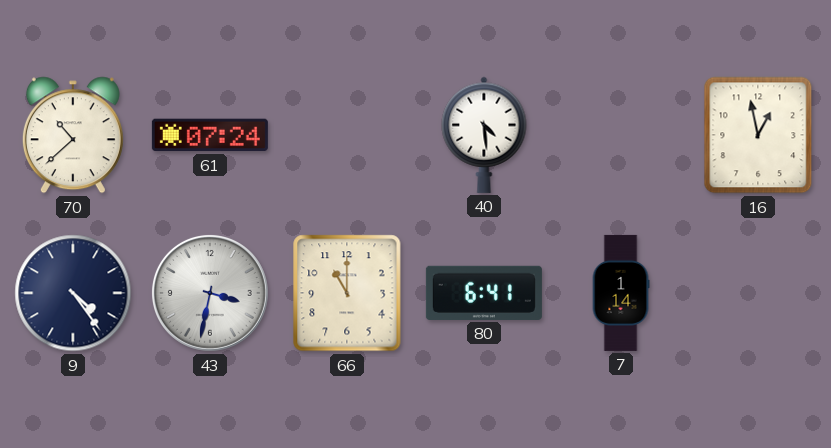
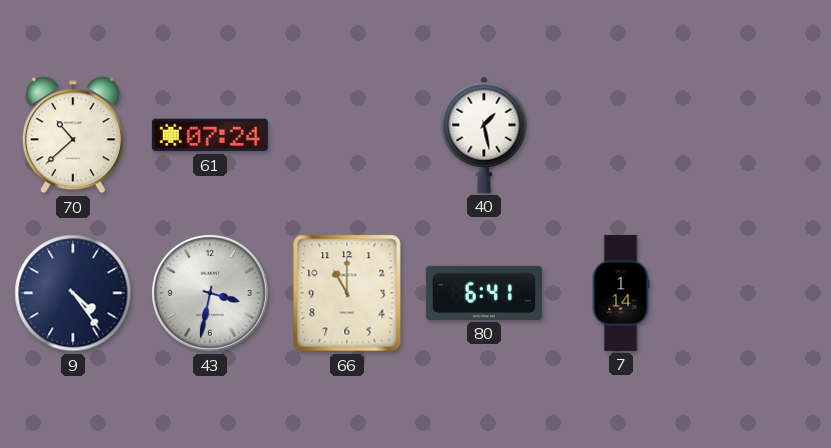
40: 4:29 -> 1:28 (484, 135)
16: 12:58 -> none (758, 135)
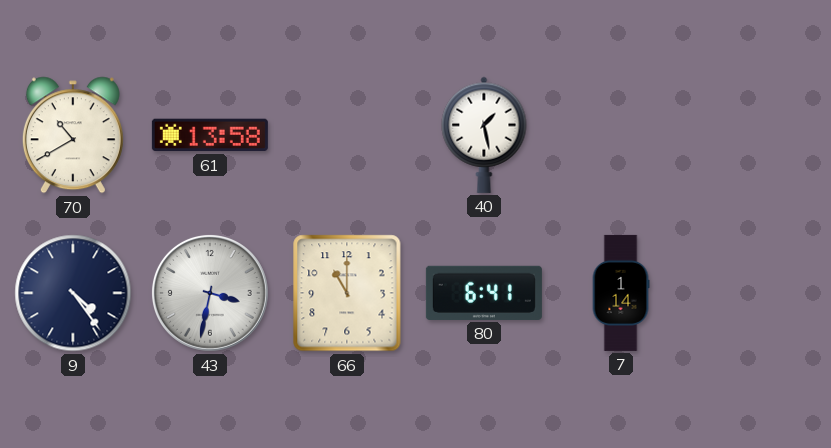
70: 10:38 -> 10:40 (73, 135)
61: 07:24 -> 13:58 (210, 135)
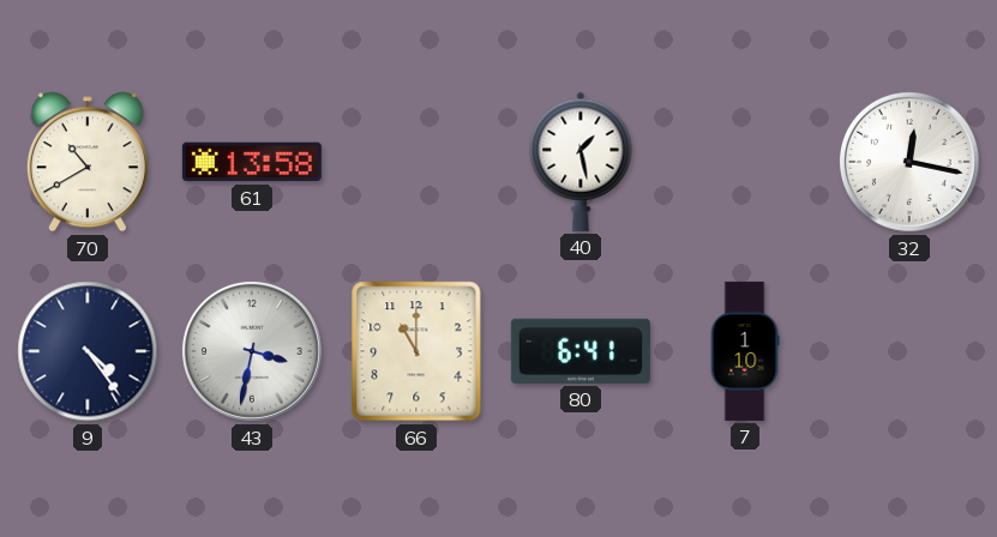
32: none -> 12:17 (909, 162)
7: 1:14 -> 1:10 (745, 351)
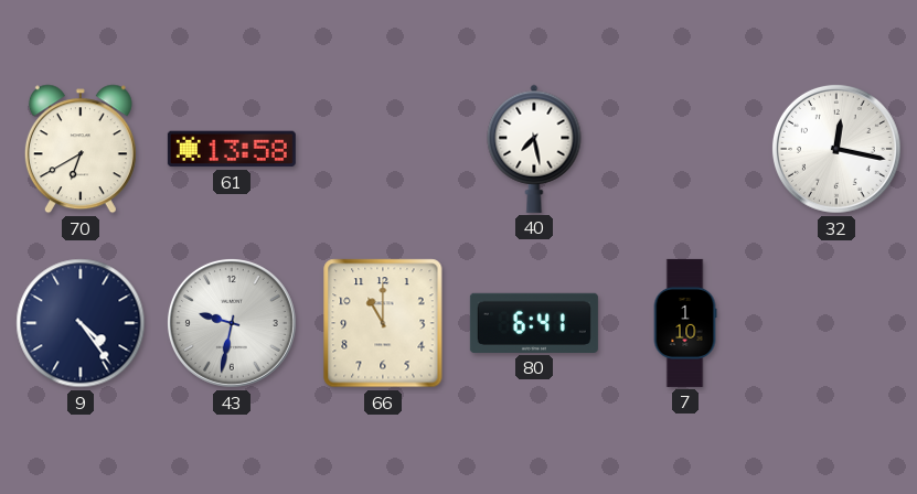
70: 10:40 -> 6:40 (81, 149)
40: 1:28 -> 7:28 (534, 149)
43: 3:32 -> 9:32 (232, 323)
